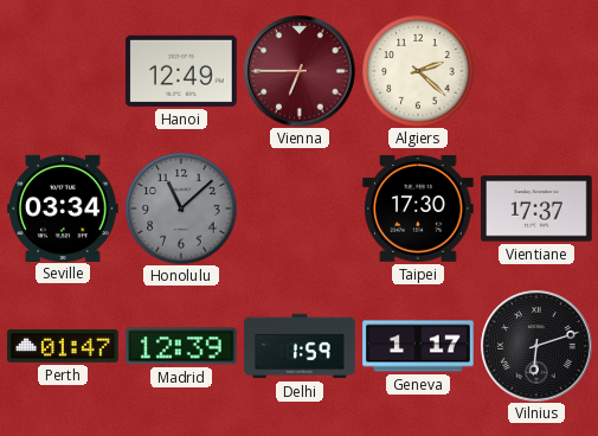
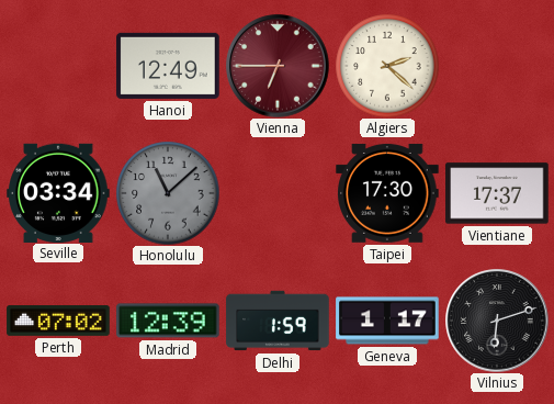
Perth: 01:47 -> 07:02 (58, 321)
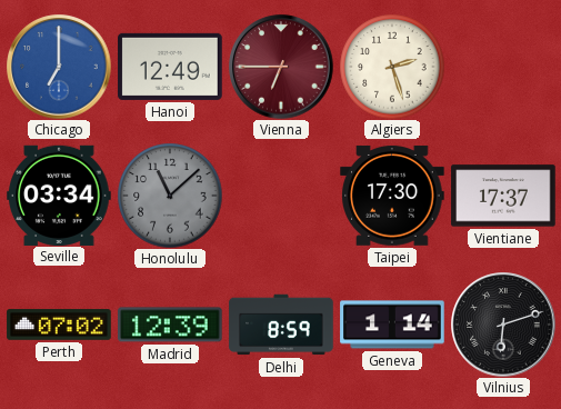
Chicago: none -> 7:00 (59, 67)
Algiers: 2:22 -> 2:27 (392, 67)
Delhi: 1:59 -> 8:59 (281, 325)
Geneva: 1:17 -> 1:14 (392, 325)
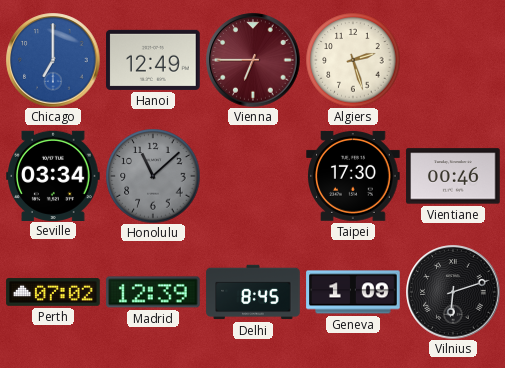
Vientiane: 17:37 -> 00:46 (453, 176)
Delhi: 8:59 -> 8:45 (253, 292)
Geneva: 1:14 -> 1:09 (353, 292)
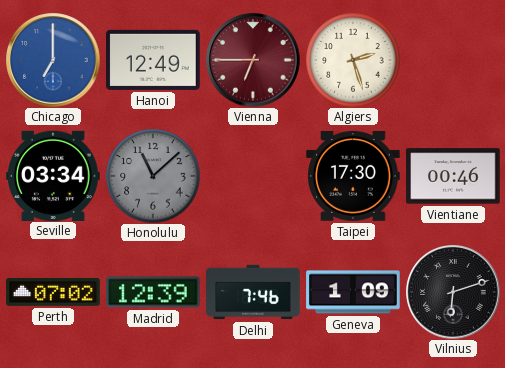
Delhi: 8:45 -> 7:46 (253, 292)
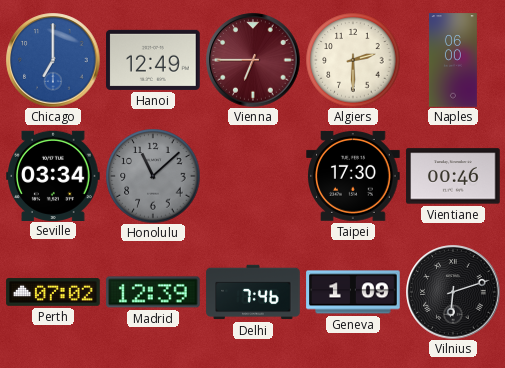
Algiers: 2:27 -> 2:30 (353, 60)
Naples: none -> 06:00 (453, 60)
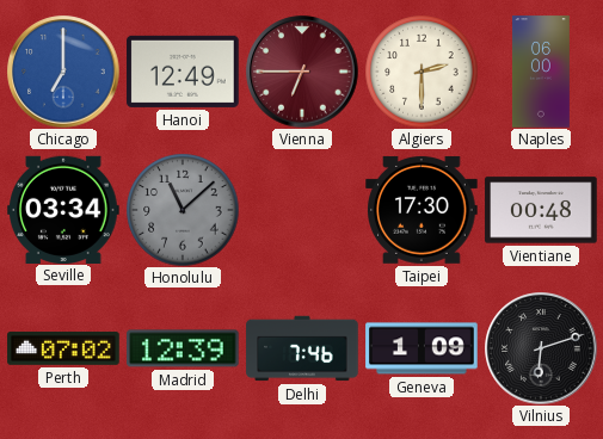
Vientiane: 00:46 -> 00:48 (541, 210)
